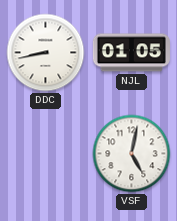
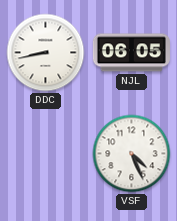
NJL: 01:05 -> 06:05 (131, 53)
VSF: 5:02 -> 4:26 (132, 154)
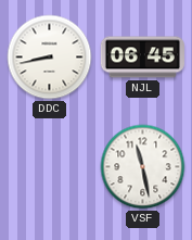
NJL: 06:05 -> 06:45 (142, 58)
VSF: 4:26 -> 11:28 (143, 167)
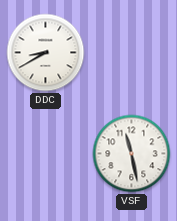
DDC: 8:43 -> 8:40 (46, 53)
NJL: 06:45 -> none (142, 58)
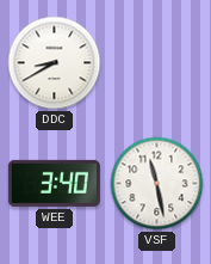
WEE: none -> 3:40 (54, 183)
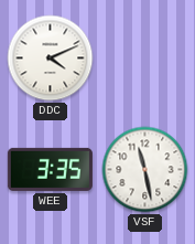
DDC: 8:40 -> 4:11 (51, 59)
WEE: 3:40 -> 3:35 (50, 169)
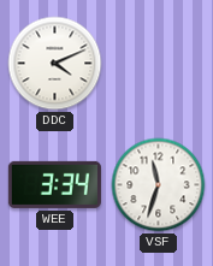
WEE: 3:35 -> 3:34 (54, 184)
VSF: 11:28 -> 11:33 (159, 185)
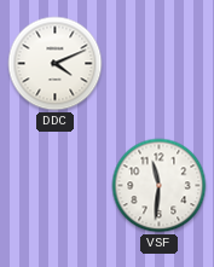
WEE: 3:34 -> none (54, 184)
VSF: 11:33 -> 11:31 (160, 186)
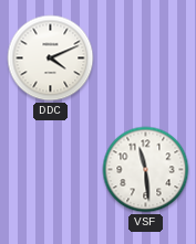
VSF: 11:31 -> 11:29 (146, 170)
